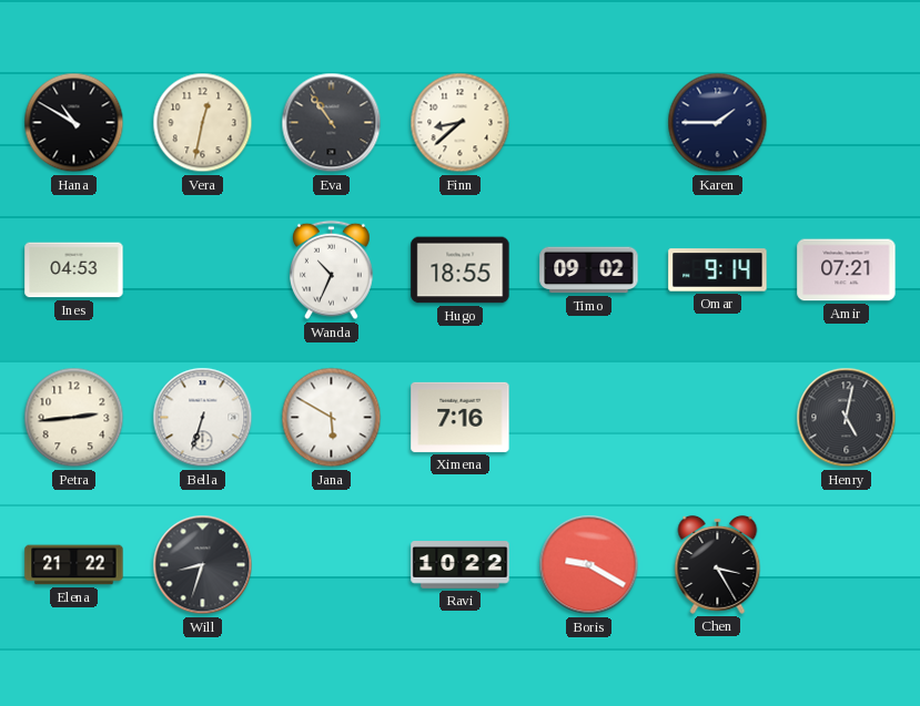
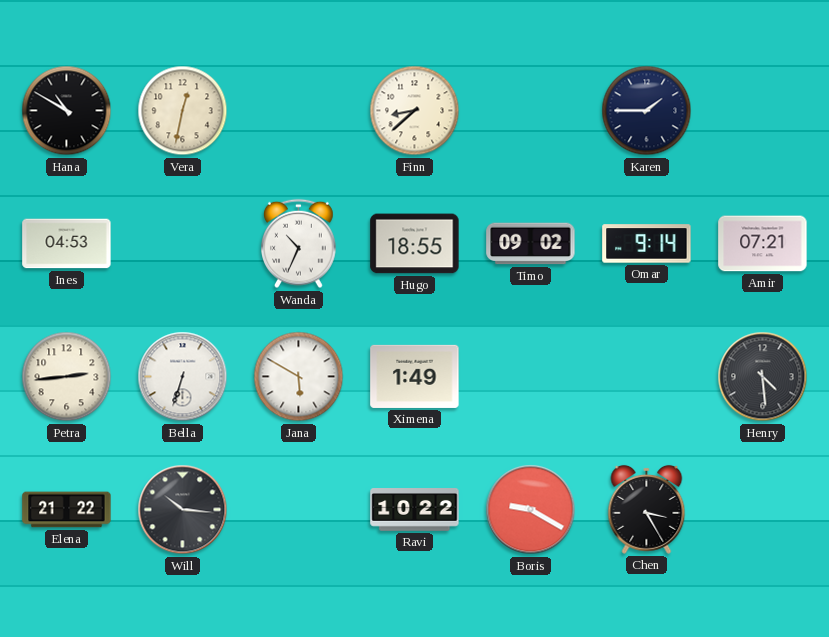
Eva: 10:54 -> none (332, 123)
Ximena: 7:16 -> 1:49 (415, 376)
Henry: 5:02 -> 4:29 (763, 377)
Will: 8:33 -> 10:16 (183, 510)
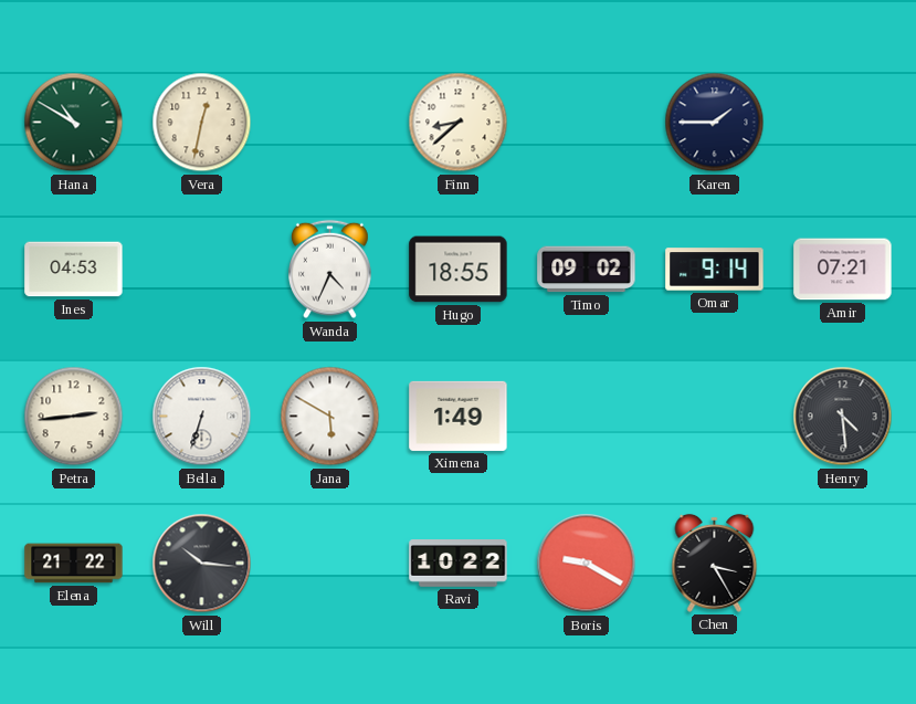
Hana dial: black -> green (74, 123)
Wanda: 10:34 -> 4:34 (330, 270)
